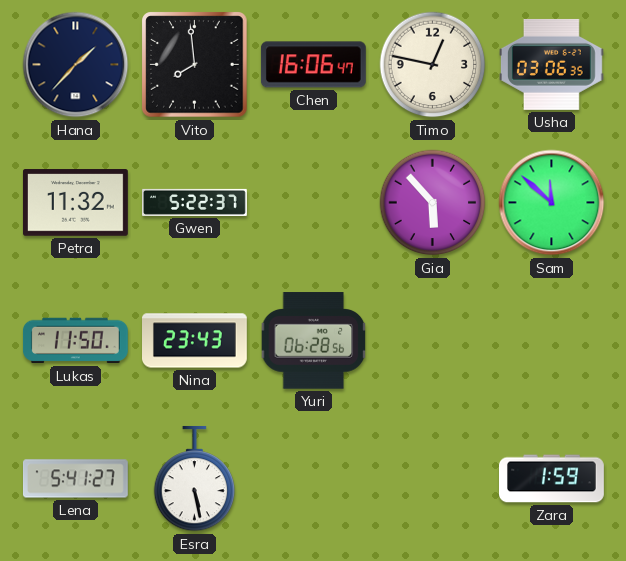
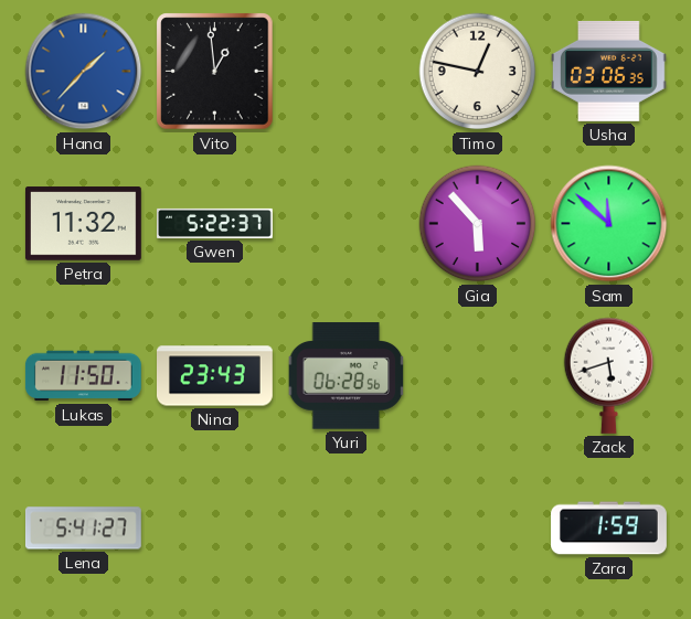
Hana dial: navy -> blue (84, 72)
Vito: 7:59 -> 12:59 (215, 72)
Chen: 16:06 -> none (313, 65)
Zack: none -> 5:42 (609, 375)
Esra: 5:28 -> none (195, 479)
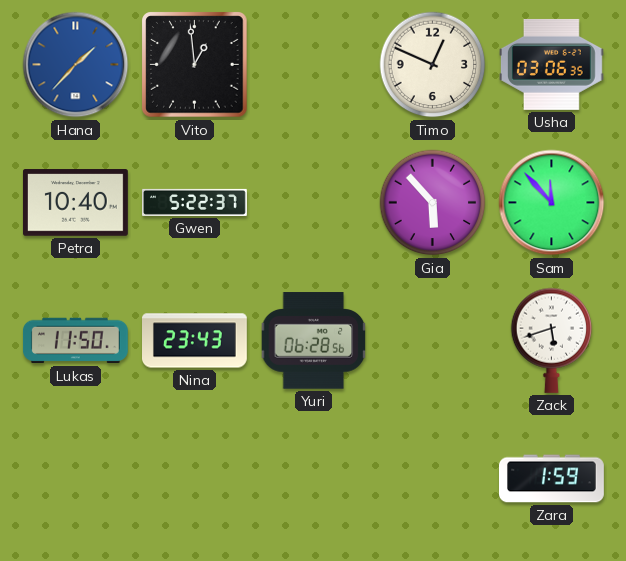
Timo: 12:47 -> 12:49 (433, 65)
Petra: 11:32 -> 10:40 (75, 203)
Sam: 11:52 -> 11:53 (552, 203)
Lena: 5:41 -> none (83, 529)
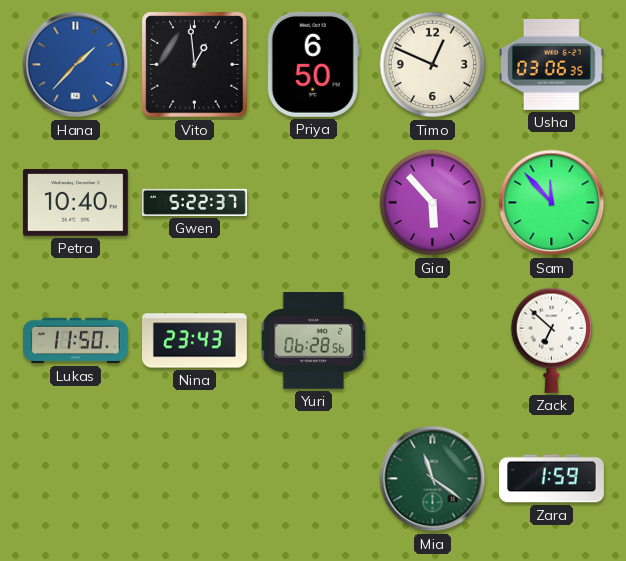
Priya: none -> 6:50 (313, 64)
Zack: 5:42 -> 6:52 (552, 340)
Mia: none -> 11:21 (433, 479)
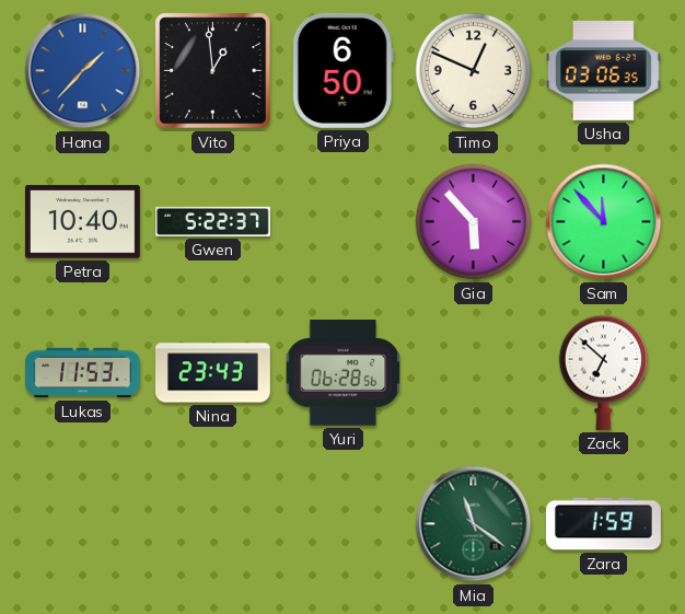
Lukas: 11:50 -> 11:53 (82, 373)
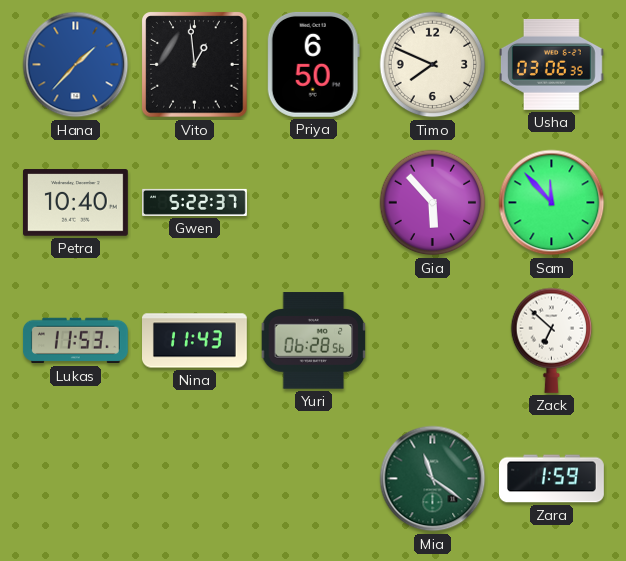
Timo: 12:49 -> 7:49 (433, 65)
Nina: 23:43 -> 11:43 (195, 341)
